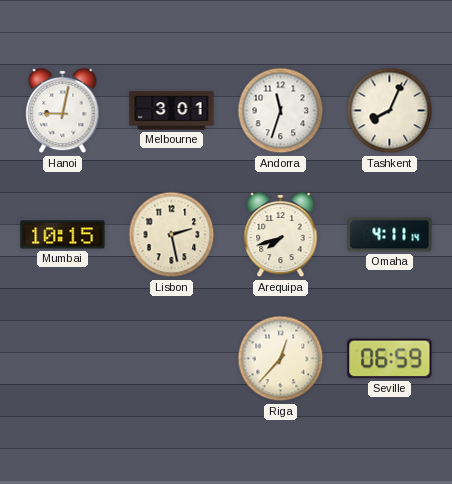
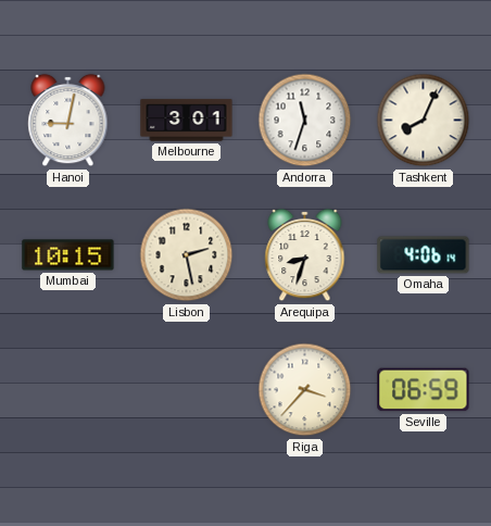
Arequipa: 7:42 -> 8:33 (305, 255)
Omaha: 4:11 -> 4:06 (424, 255)
Riga: 12:37 -> 3:37 (305, 390)
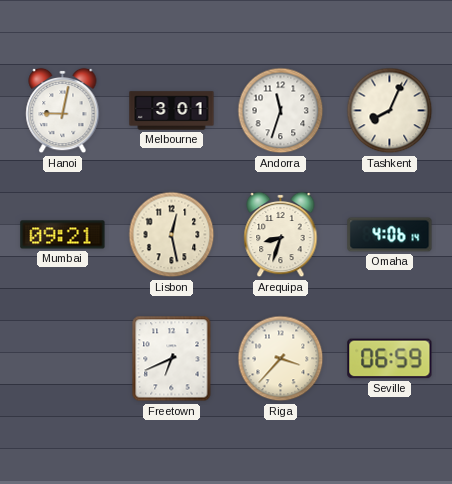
Mumbai: 10:15 -> 09:21 (63, 235)
Lisbon: 2:28 -> 12:28 (172, 235)
Freetown: none -> 6:41 (172, 359)
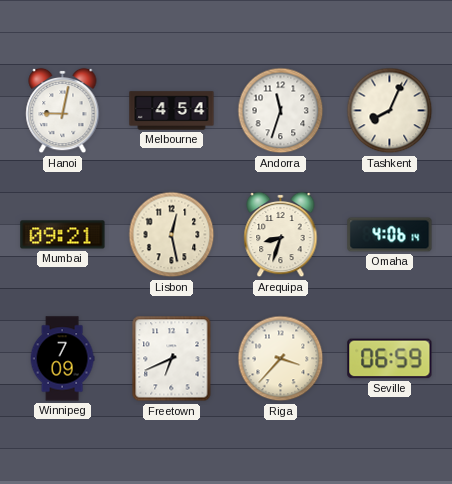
Melbourne: 3:01 -> 4:54 (172, 111)
Winnipeg: none -> 7:09 (62, 359)
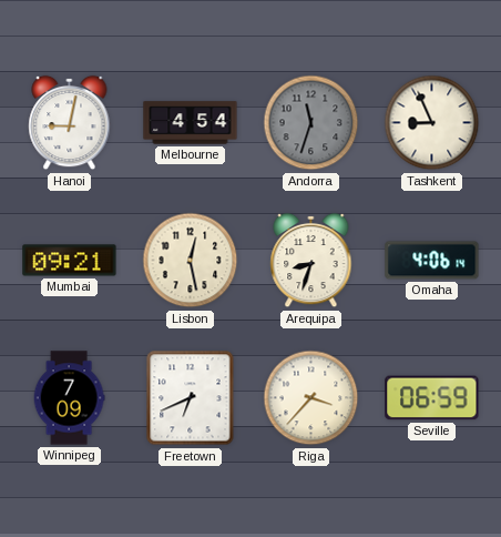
Andorra dial: white -> grey (311, 123)
Tashkent: 8:04 -> 8:56 (432, 123)
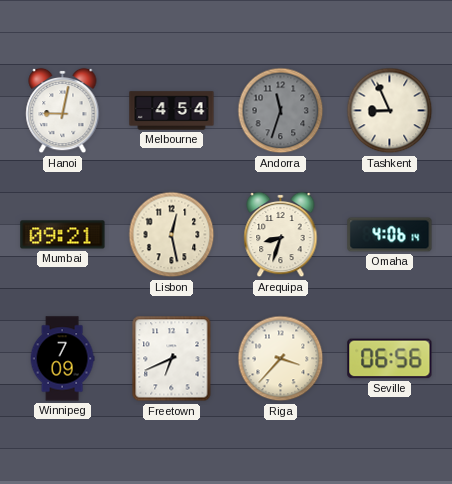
Seville: 06:59 -> 06:56 (390, 359)
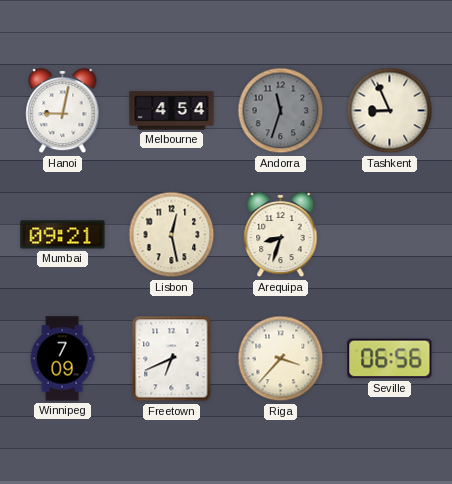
Omaha: 4:06 -> none (390, 235)
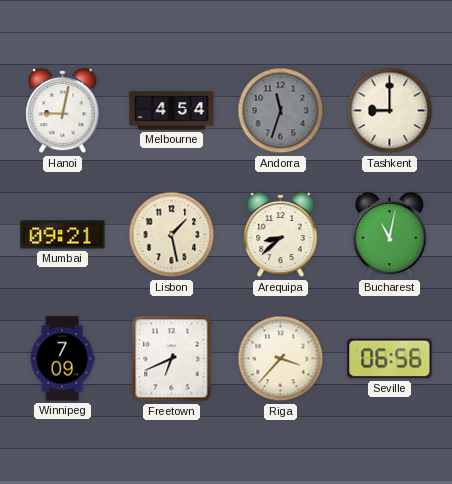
Tashkent: 8:56 -> 9:00 (390, 111)
Lisbon: 12:28 -> 1:28 (172, 235)
Arequipa: 8:33 -> 8:38 (281, 235)
Bucharest: none -> 11:02 (390, 235)
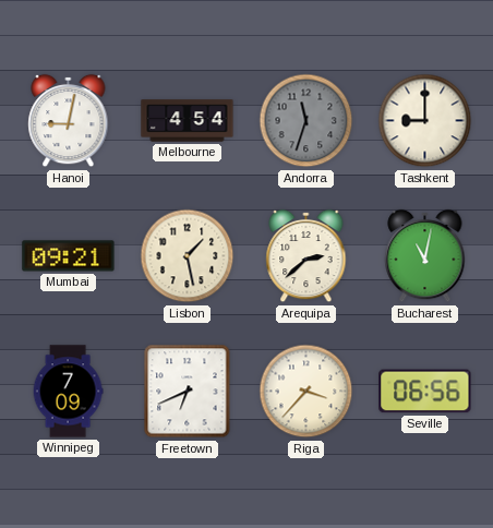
Arequipa: 8:38 -> 2:38 (306, 256)
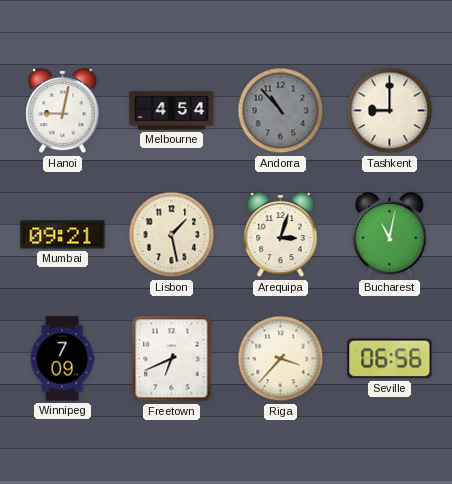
Andorra: 11:33 -> 10:53 (281, 111)
Arequipa: 2:38 -> 3:03 (281, 235)
